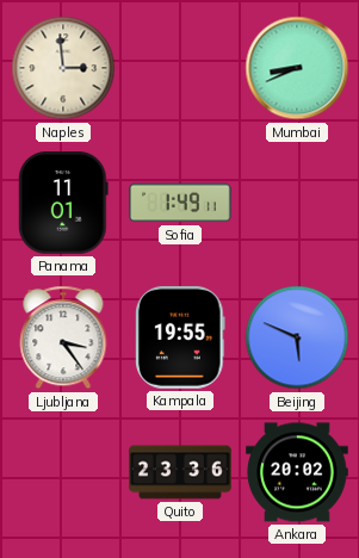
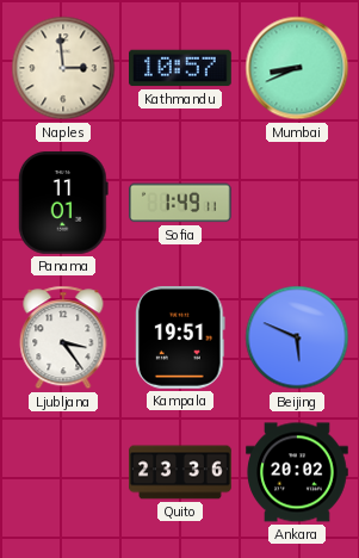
Kathmandu: none -> 10:57 (181, 68)
Kampala: 19:55 -> 19:51 (181, 339)
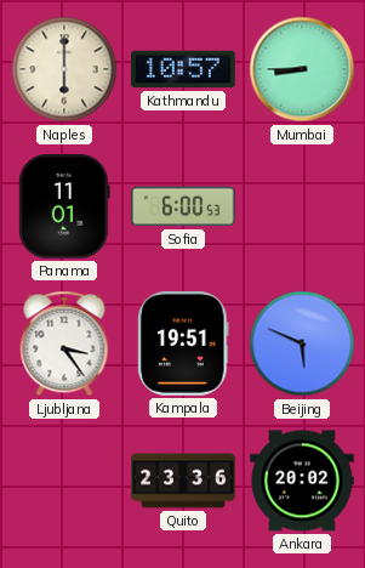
Naples: 2:59 -> 6:00 (64, 69)
Mumbai: 8:41 -> 8:45 (302, 69)
Sofia: 1:49 -> 6:00 (184, 206)
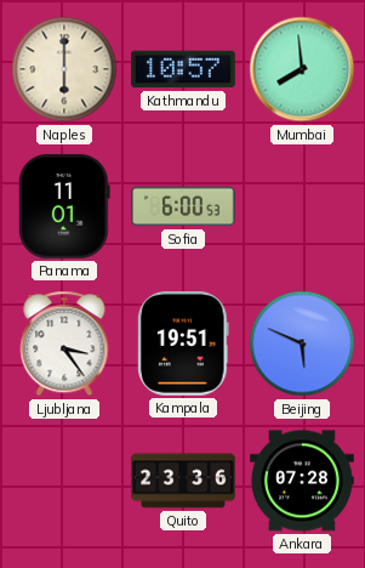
Mumbai: 8:45 -> 7:59 (302, 69)
Ankara: 20:02 -> 07:28 (302, 481)
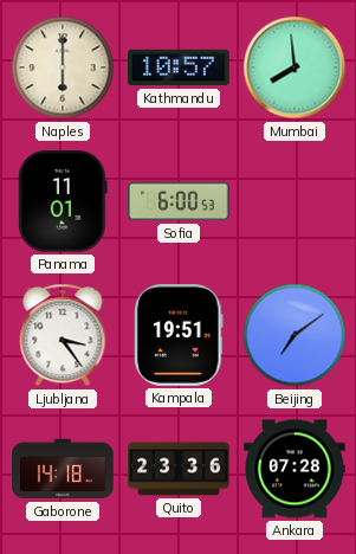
Beijing: 5:49 -> 7:09 (294, 335)
Gaborone: none -> 14:18 (63, 469)
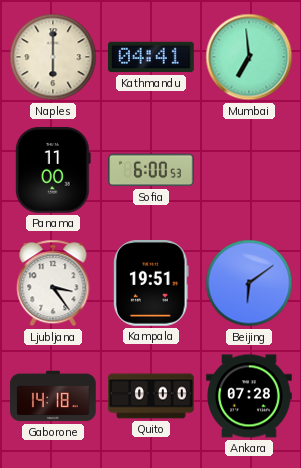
Kathmandu: 10:57 -> 04:41 (152, 57)
Mumbai: 7:59 -> 6:59 (249, 57)
Panama: 11:01 -> 11:00 (53, 171)
Beijing: 7:09 -> 6:09 (249, 283)
Quito: 23:36 -> 0:00 (151, 396)
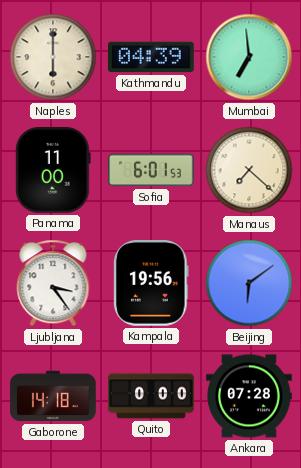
Kathmandu: 04:41 -> 04:39 (152, 57)
Sofia: 6:00 -> 6:01 (152, 170)
Manaus: none -> 7:22 (249, 170)
Kampala: 19:51 -> 19:56 (152, 284)
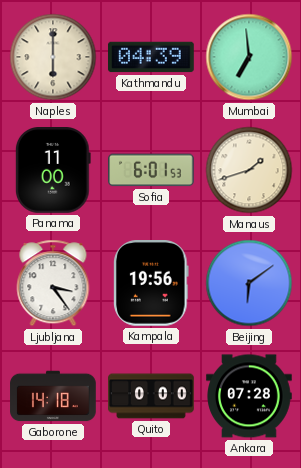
Manaus: 7:22 -> 1:42 (249, 170)
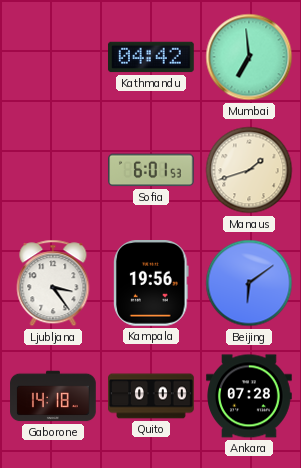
Naples: 6:00 -> none (53, 57)
Kathmandu: 04:39 -> 04:42 (152, 57)
Panama: 11:00 -> none (53, 171)
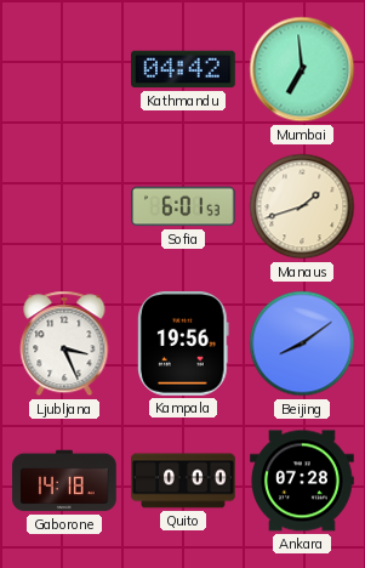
Ljubljana: 3:24 -> 3:26 (64, 343)
Beijing: 6:09 -> 8:09 (302, 343)
